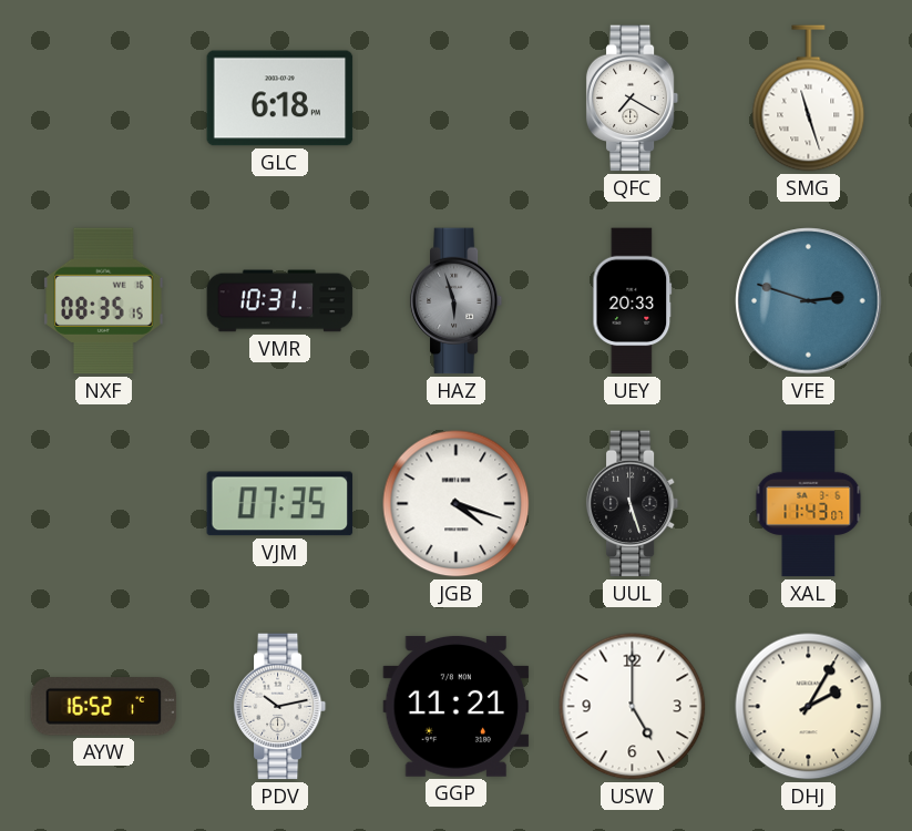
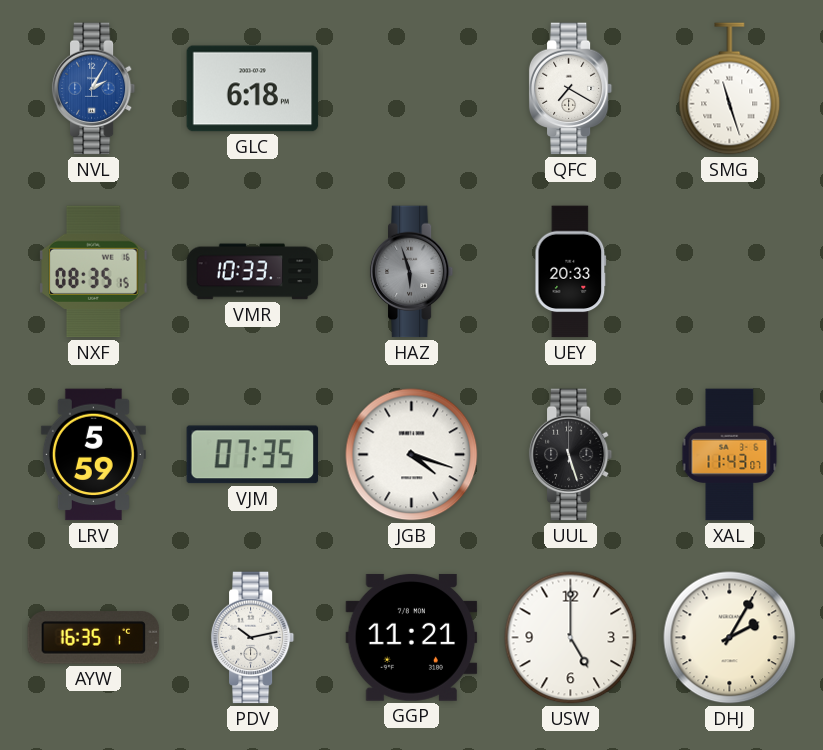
NVL: none -> 2:05 (94, 89)
VMR: 10:31 -> 10:33 (253, 272)
VFE: 2:48 -> none (809, 301)
LRV: none -> 5:59 (93, 455)
AYW: 16:52 -> 16:35 (94, 638)
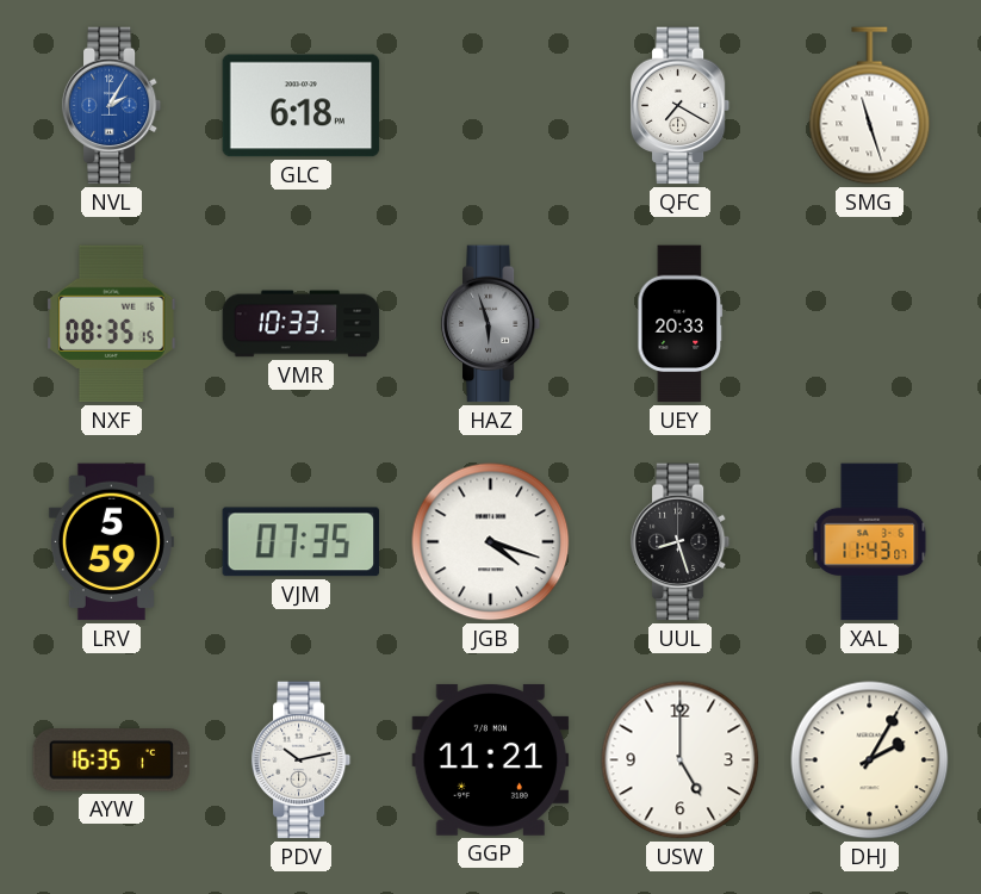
UUL: 5:27 -> 8:27 (681, 542)
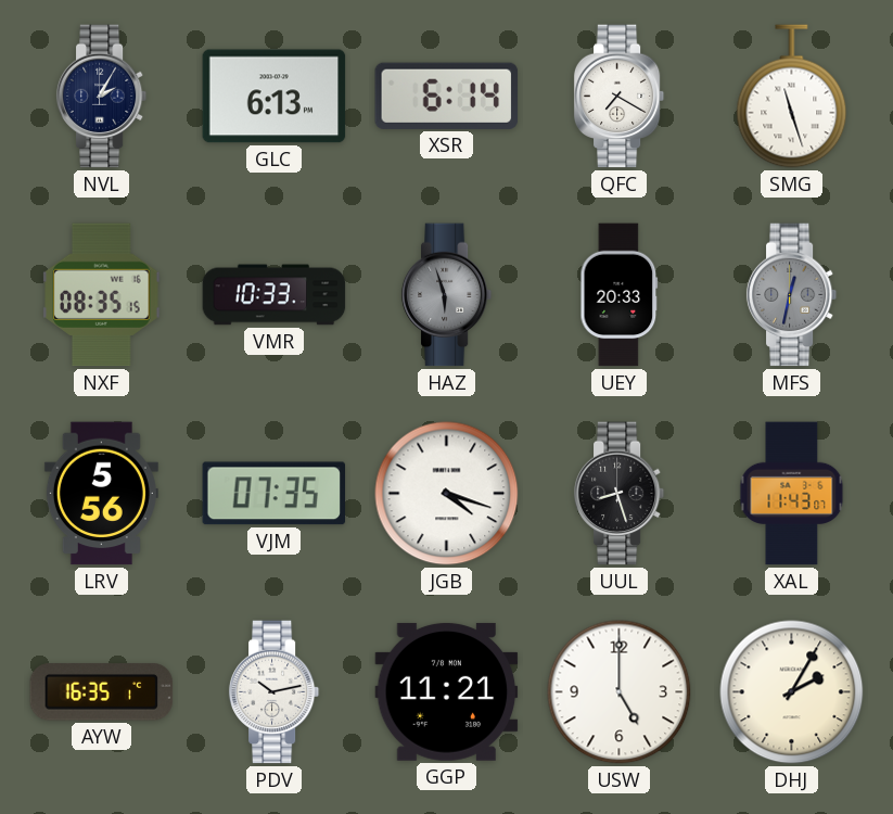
NVL dial: blue -> navy (102, 97)
GLC: 6:18 -> 6:13 (275, 97)
XSR: none -> 6:14 (447, 96)
MFS: none -> 12:32 (792, 295)
LRV: 5:59 -> 5:56 (101, 494)
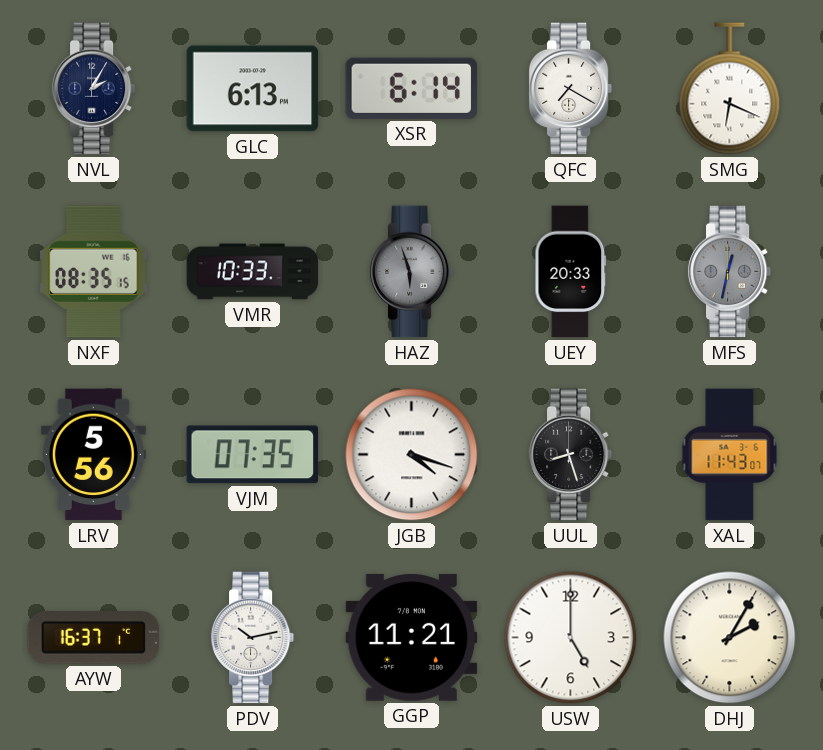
SMG: 11:27 -> 6:19 (730, 89)
AYW: 16:35 -> 16:37 (94, 638)
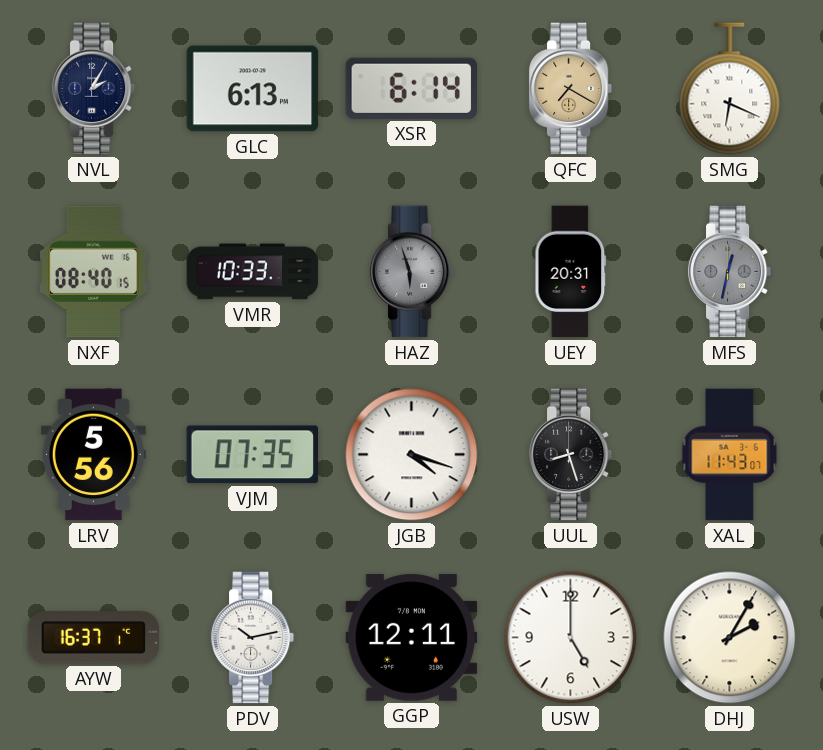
QFC dial: white -> champagne (571, 89)
NXF: 08:35 -> 08:40 (94, 272)
UEY: 20:33 -> 20:31 (571, 272)
GGP: 11:21 -> 12:11 (412, 637)
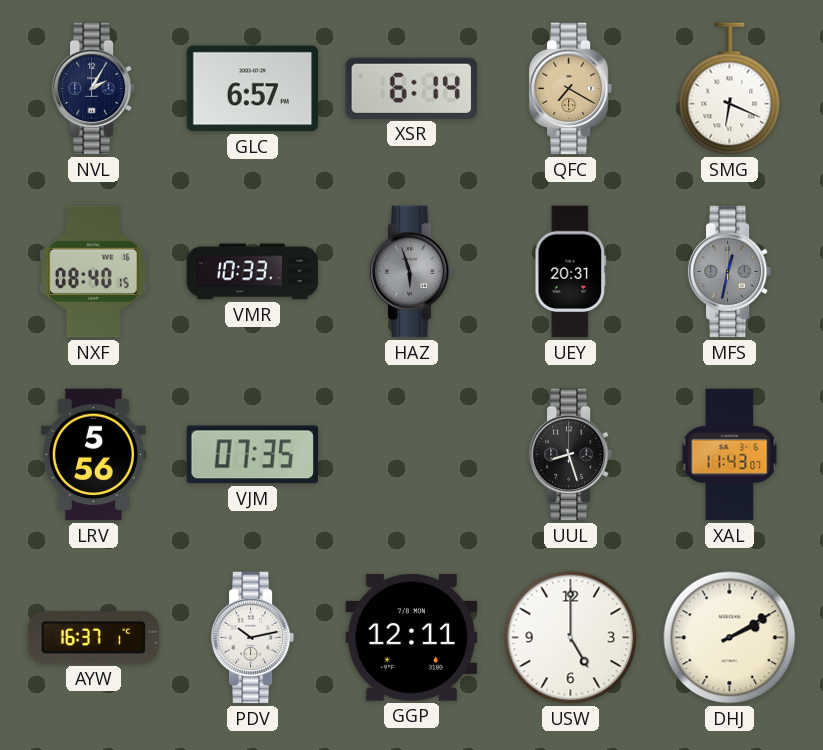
GLC: 6:13 -> 6:57 (253, 89)
JGB: 4:18 -> none (412, 455)
DHJ: 2:05 -> 2:10 (730, 638)
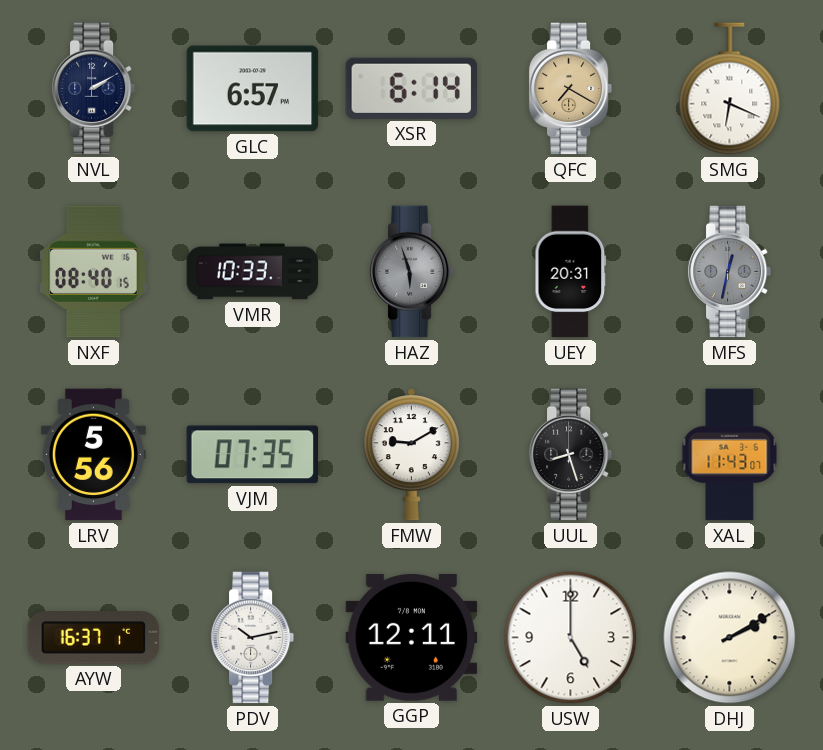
NVL: 2:05 -> 2:10 (94, 89)
FMW: none -> 9:10 (411, 455)
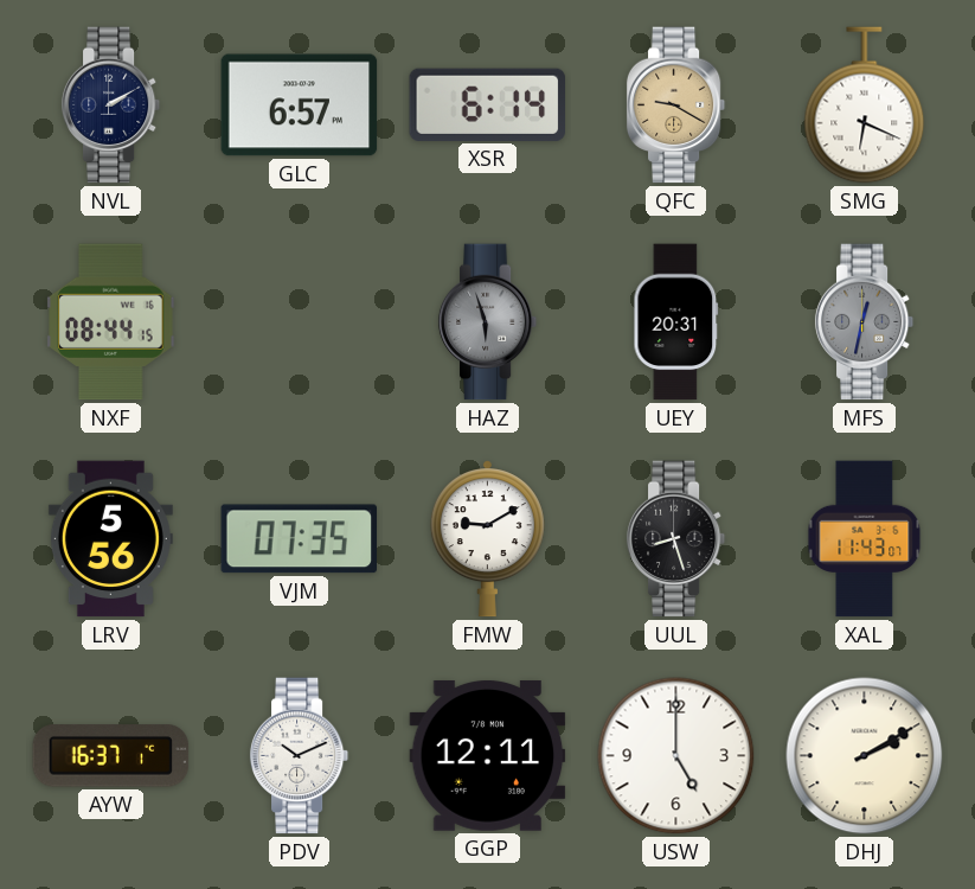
QFC: 7:20 -> 9:20 (676, 105)
NXF: 08:40 -> 08:44 (111, 322)
VMR: 10:33 -> none (253, 272)
PDV: 10:13 -> 10:11 (300, 756)
